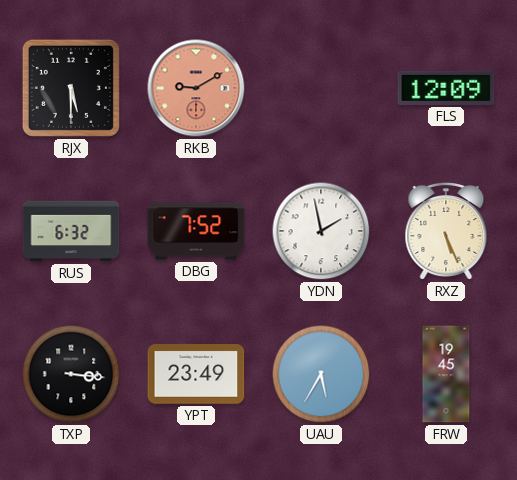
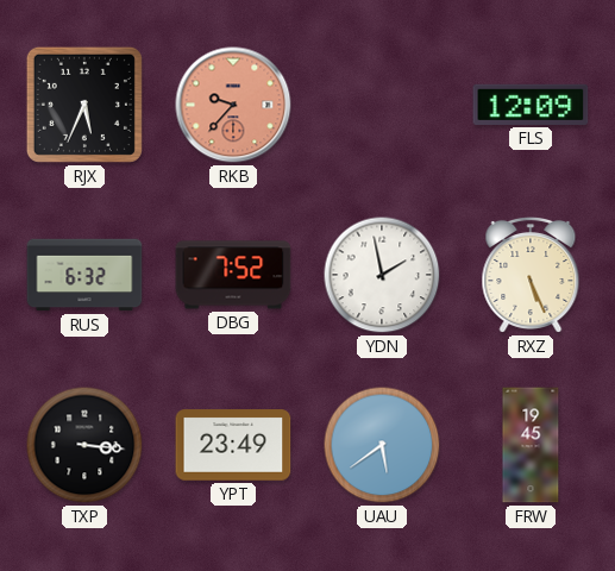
RJX: 5:30 -> 5:34 (84, 105)
RKB: 9:10 -> 9:37 (233, 105)
UAU: 5:35 -> 5:39 (382, 445)
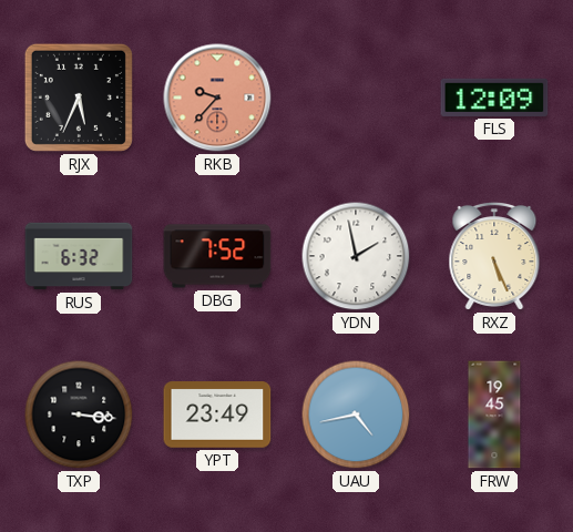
UAU: 5:39 -> 4:43 (356, 415)
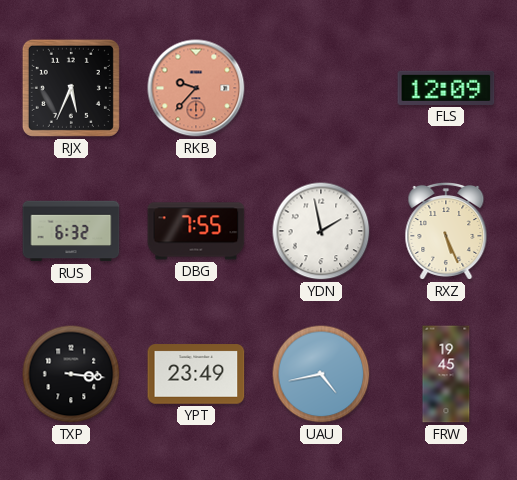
DBG: 7:52 -> 7:55 (196, 231)
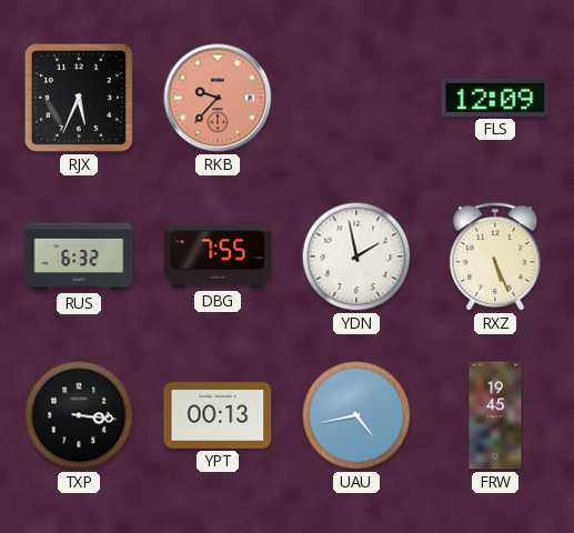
YPT: 23:49 -> 00:13 (218, 415)
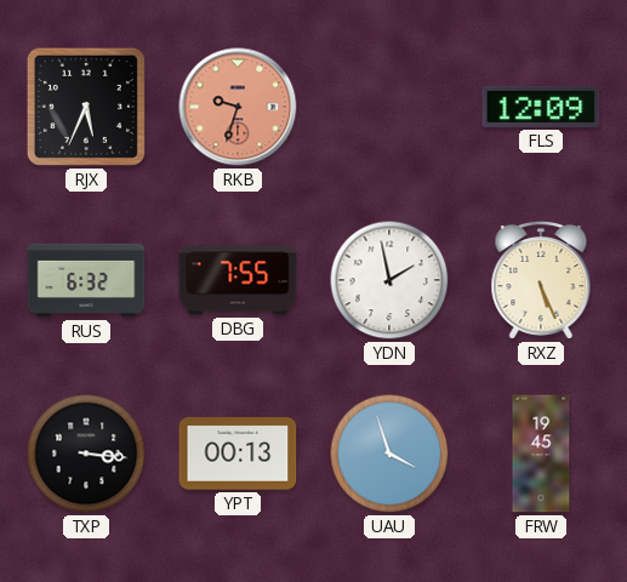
RKB: 9:37 -> 9:33 (238, 107)
UAU: 4:43 -> 3:57 (389, 453)
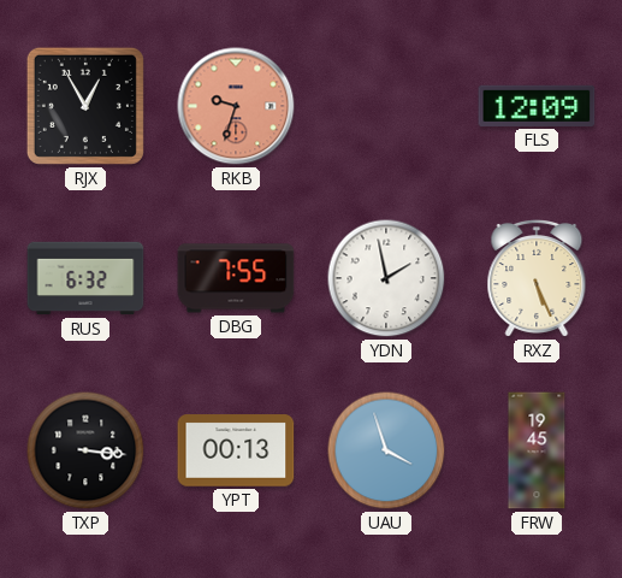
RJX: 5:34 -> 12:55 (85, 106)
